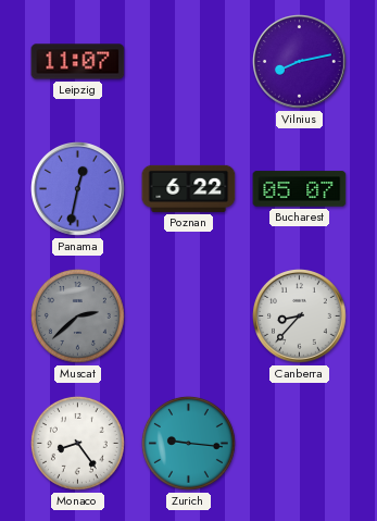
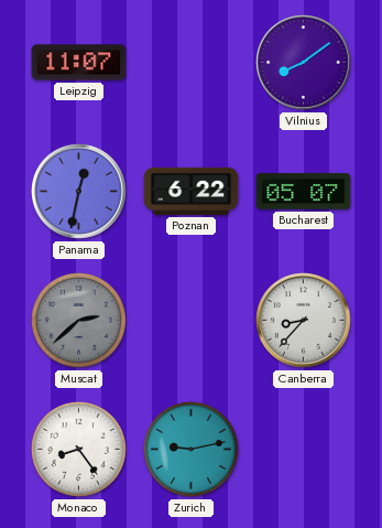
Vilnius: 8:13 -> 8:09 (304, 63)
Zurich: 9:16 -> 9:13 (190, 449)
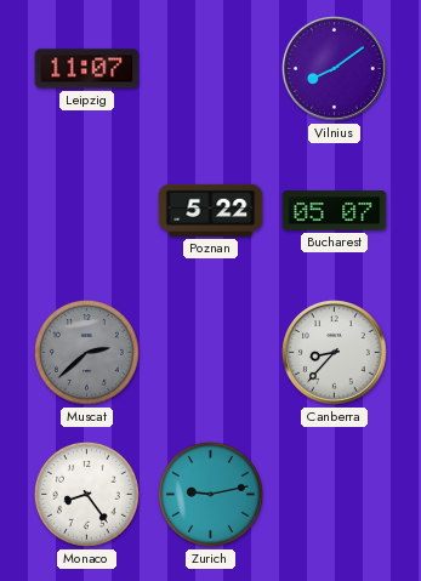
Panama: 12:32 -> none (79, 192)
Poznan: 6:22 -> 5:22 (211, 210)
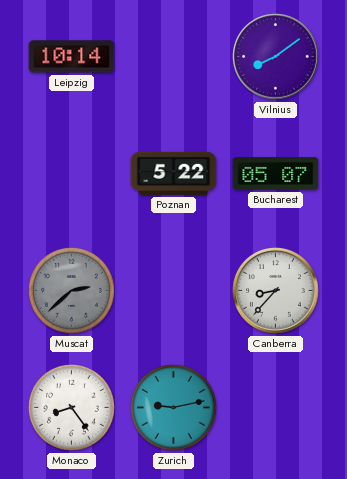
Leipzig: 11:07 -> 10:14 (72, 57)
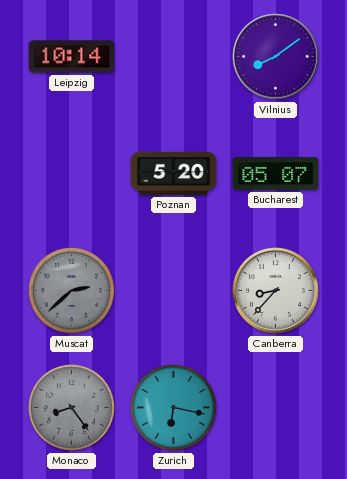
Poznan: 5:22 -> 5:20 (174, 173)
Monaco dial: white -> grey (71, 407)
Zurich: 9:13 -> 6:17 (173, 407)
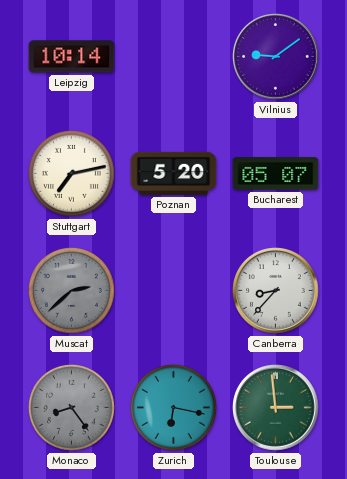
Vilnius: 8:09 -> 9:09 (276, 57)
Stuttgart: none -> 7:13 (71, 173)
Toulouse: none -> 2:59 (276, 408)
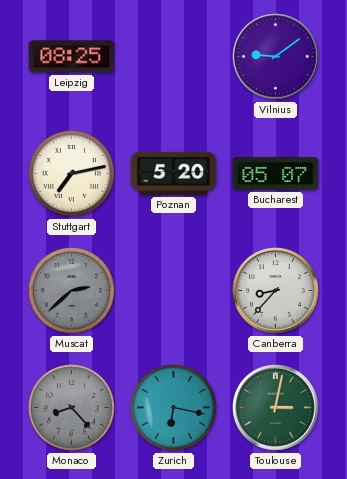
Leipzig: 10:14 -> 08:25 (72, 57)
Monaco: 8:24 -> 8:23 (71, 407)
Toulouse: 2:59 -> 3:02 (276, 408)
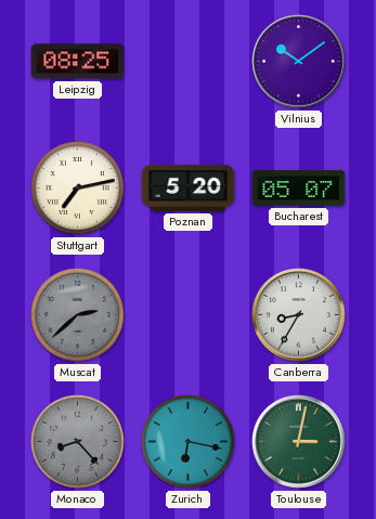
Vilnius: 9:09 -> 10:09 (299, 62)
Canberra: 8:37 -> 8:35 (299, 315)
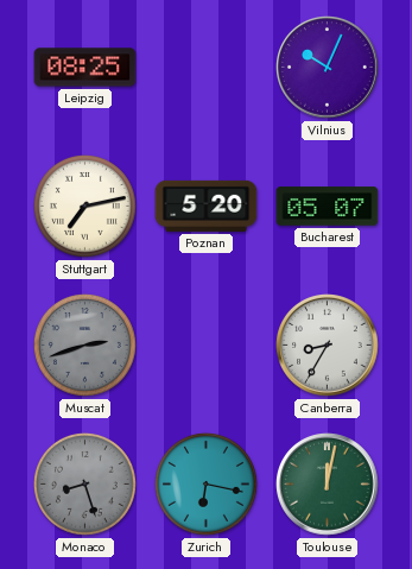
Vilnius: 10:09 -> 10:04 (328, 68)
Muscat: 2:38 -> 2:42 (84, 344)
Monaco: 8:23 -> 8:27 (84, 483)
Toulouse: 3:02 -> 12:02 (328, 485)
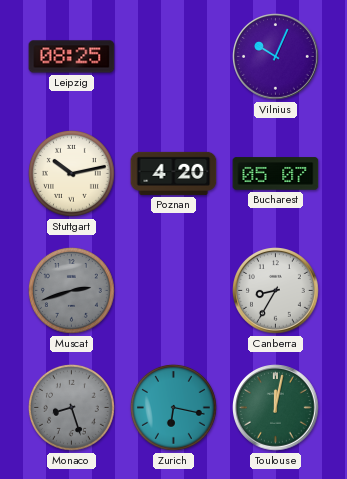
Stuttgart: 7:13 -> 10:13 (71, 173)
Poznan: 5:20 -> 4:20 (174, 173)
